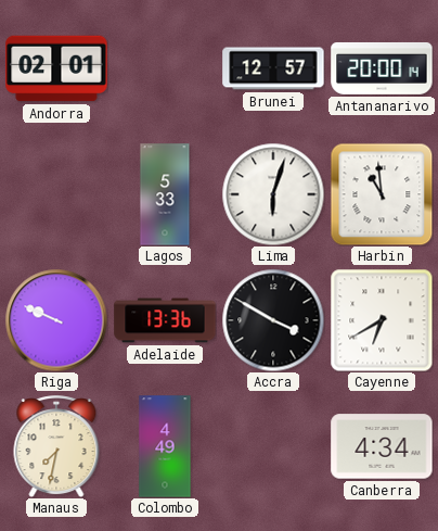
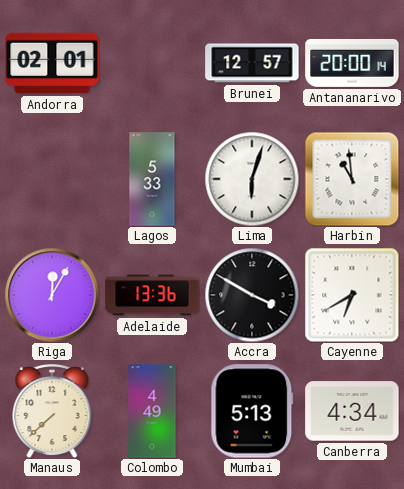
Riga: 9:49 -> 12:05 (52, 295)
Manaus: 7:32 -> 7:38 (52, 411)
Mumbai: none -> 5:13 (252, 411)
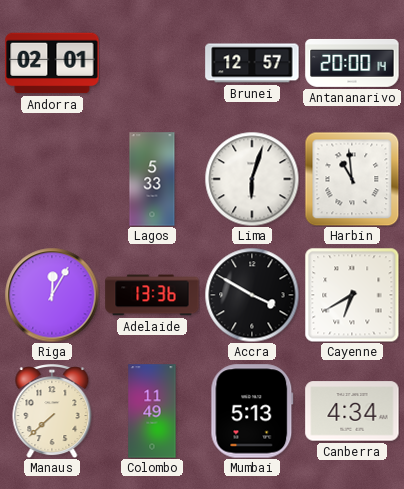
Colombo: 4:49 -> 11:49 (152, 411)
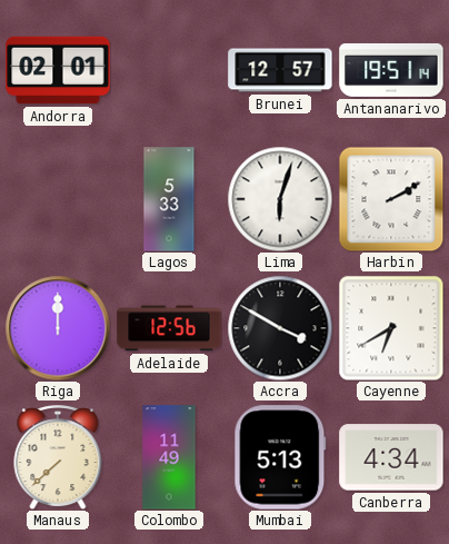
Antananarivo: 20:00 -> 19:51 (391, 70)
Harbin: 10:59 -> 2:10 (391, 199)
Riga: 12:05 -> 12:00 (58, 328)
Adelaide: 13:36 -> 12:56 (169, 328)
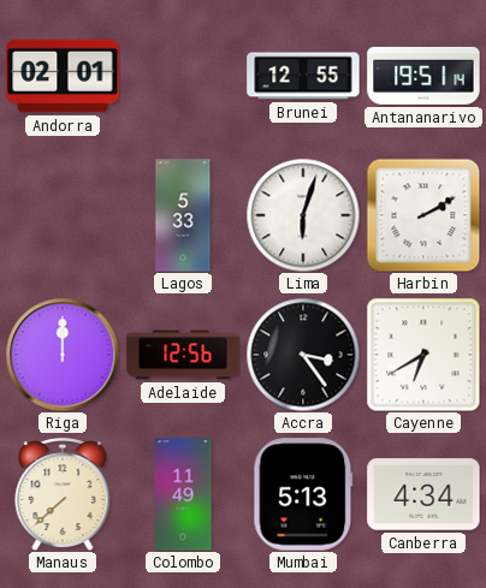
Brunei: 12:57 -> 12:55 (303, 76)
Accra: 3:50 -> 3:24 (303, 355)
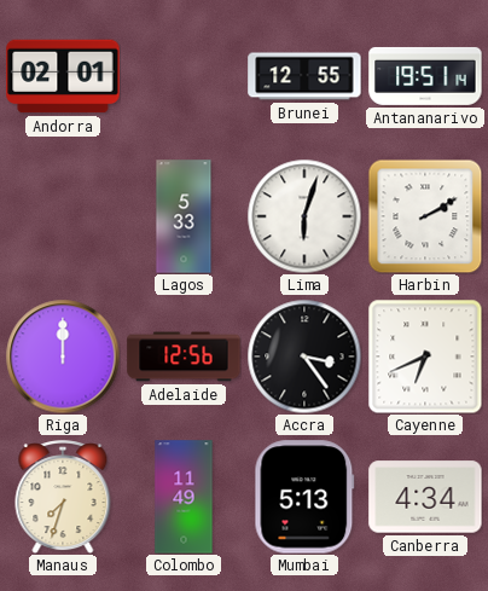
Cayenne: 6:40 -> 6:41 (425, 357)
Manaus: 7:38 -> 7:33 (63, 497)
